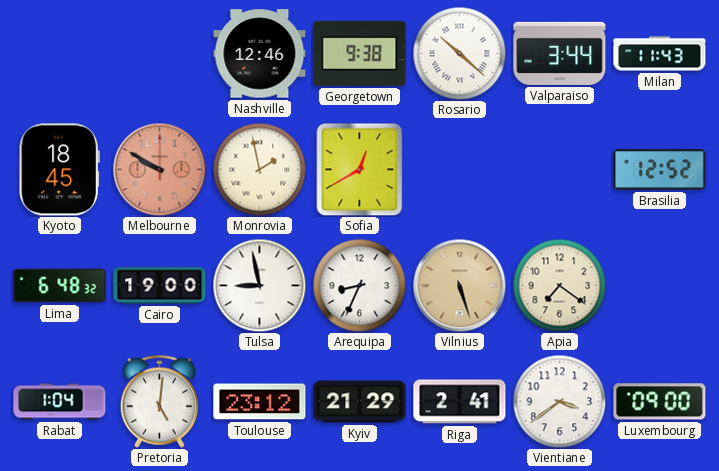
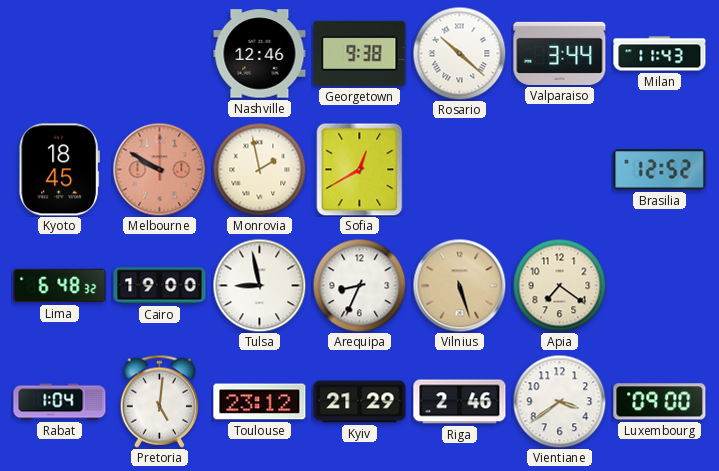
Riga: 2:41 -> 2:46 (460, 402)
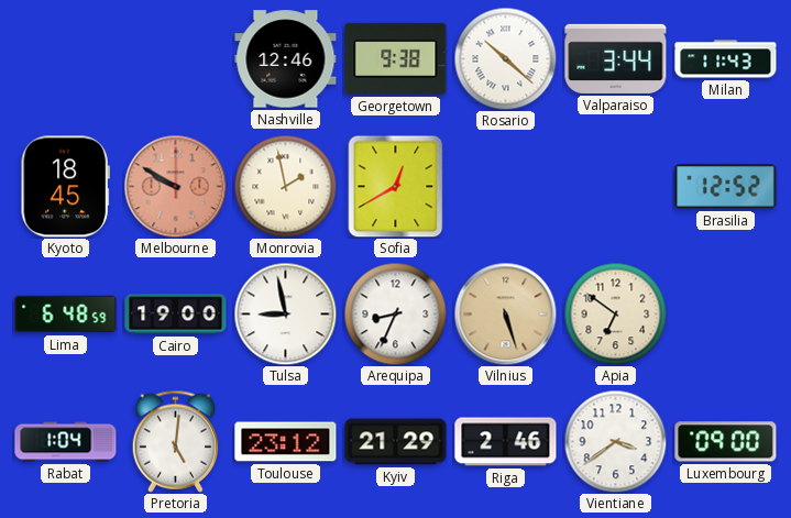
Lima: 6:48:32 -> 6:48:59 (66, 315)
Apia: 7:21 -> 6:51 (615, 313)
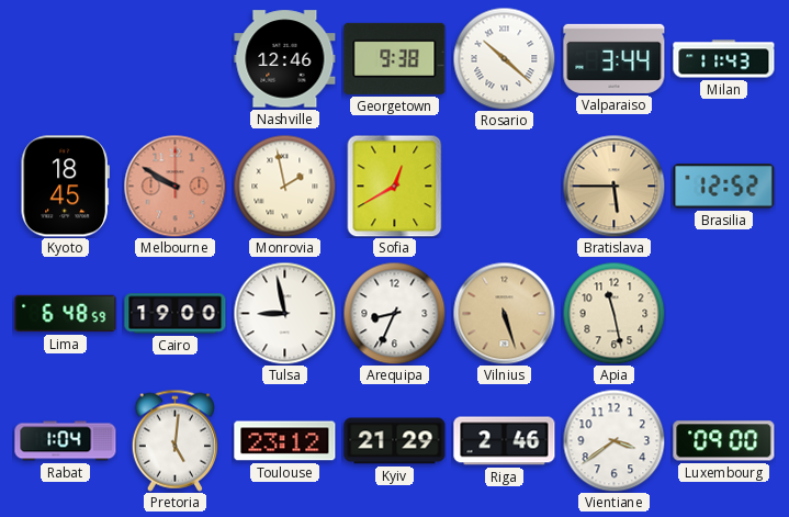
Bratislava: none -> 5:45 (613, 186)
Apia: 6:51 -> 11:28 (613, 313)
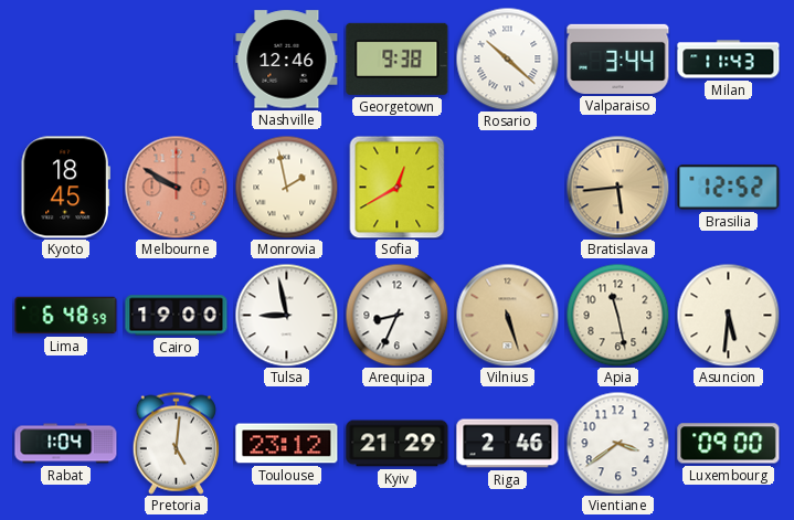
Bratislava: 5:45 -> 5:44 (617, 187)
Asuncion: none -> 5:31 (728, 315)
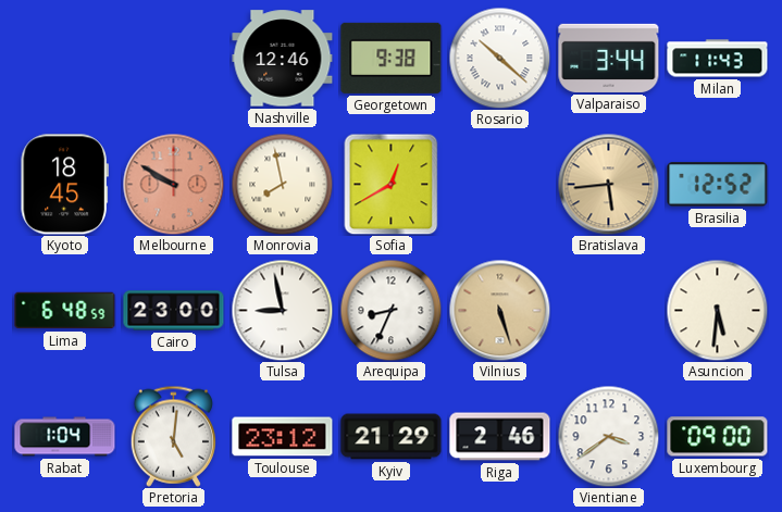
Monrovia: 1:58 -> 7:58 (282, 184)
Cairo: 19:00 -> 23:00 (174, 311)
Apia: 11:28 -> none (617, 315)
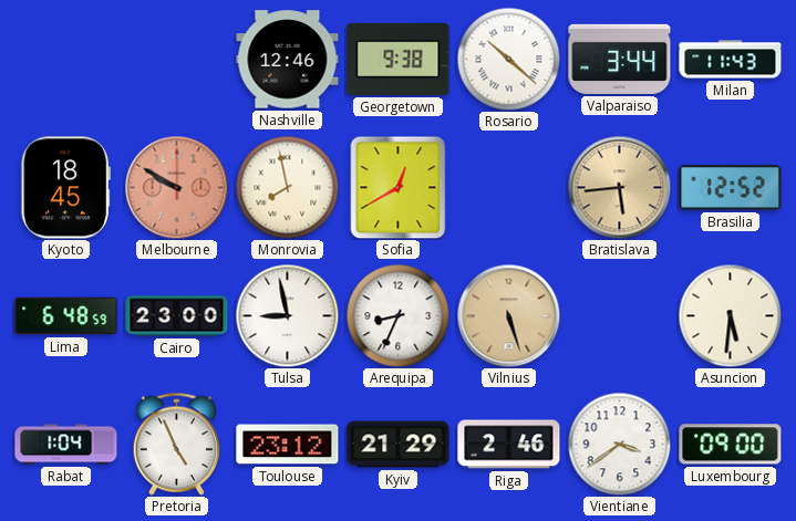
Pretoria: 5:01 -> 4:56 (176, 444)
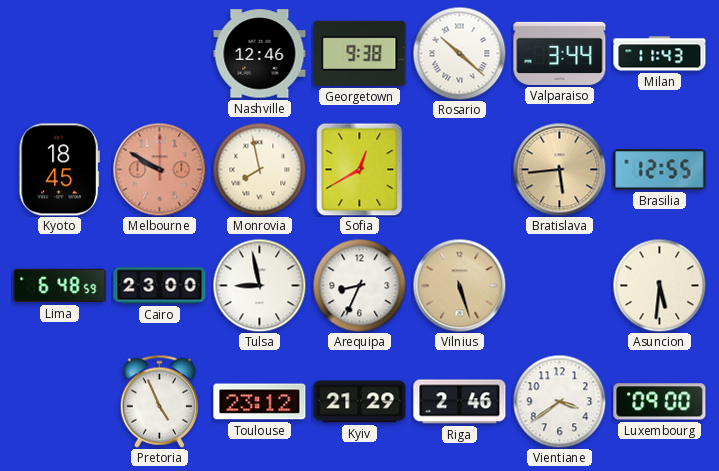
Brasilia: 12:52 -> 12:55 (660, 170)
Rabat: 1:04 -> none (66, 445)
